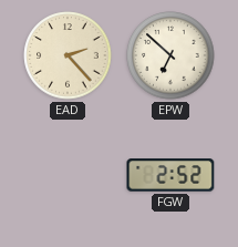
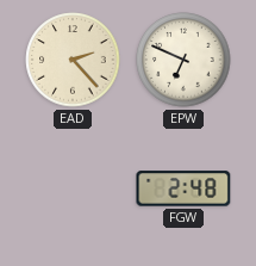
EPW: 6:52 -> 6:49 (183, 60)
FGW: 2:52 -> 2:48 (183, 188)
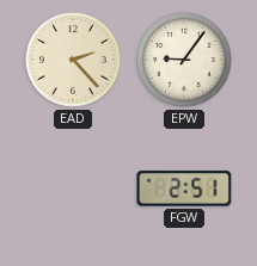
EPW: 6:49 -> 9:06 (184, 60)
FGW: 2:48 -> 2:51 (184, 188)
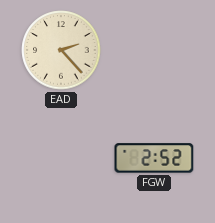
EPW: 9:06 -> none (184, 60)
FGW: 2:51 -> 2:52 (154, 158)
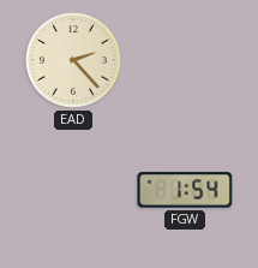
FGW: 2:52 -> 1:54 (185, 190)
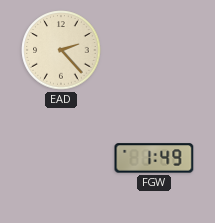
FGW: 1:54 -> 1:49 (154, 158)
